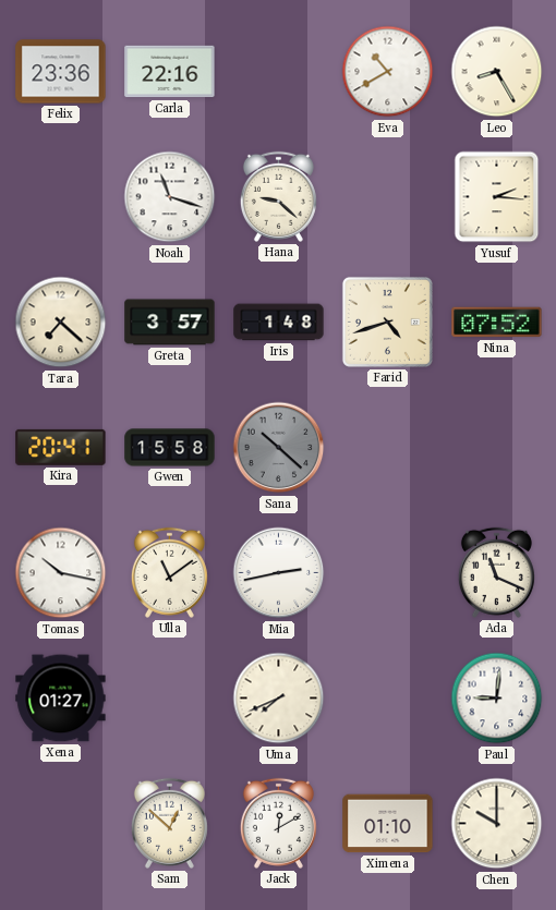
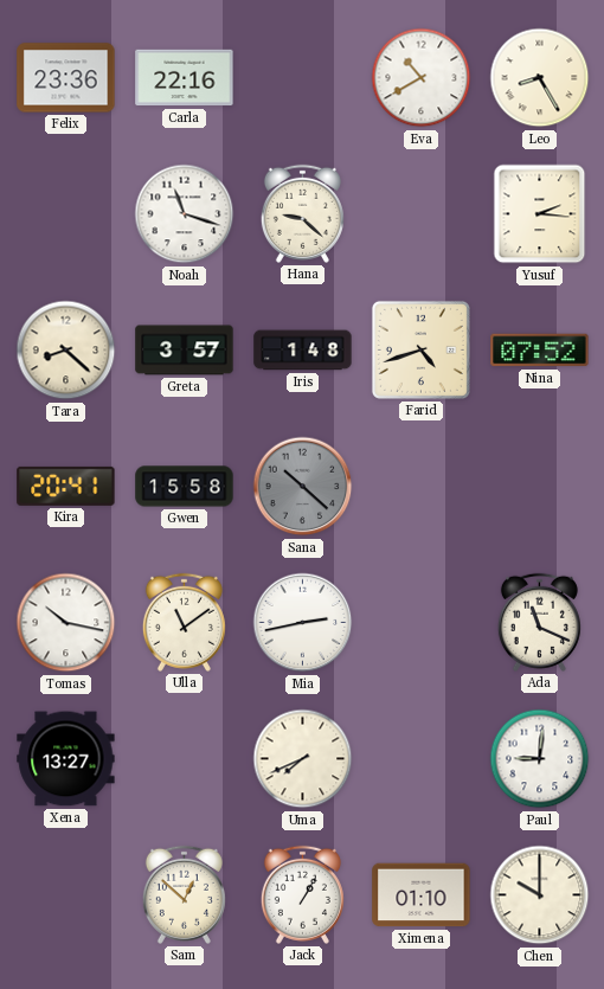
Tara: 7:22 -> 8:22 (66, 351)
Xena: 01:27 -> 13:27 (66, 759)
Jack: 12:10 -> 1:05 (302, 894)
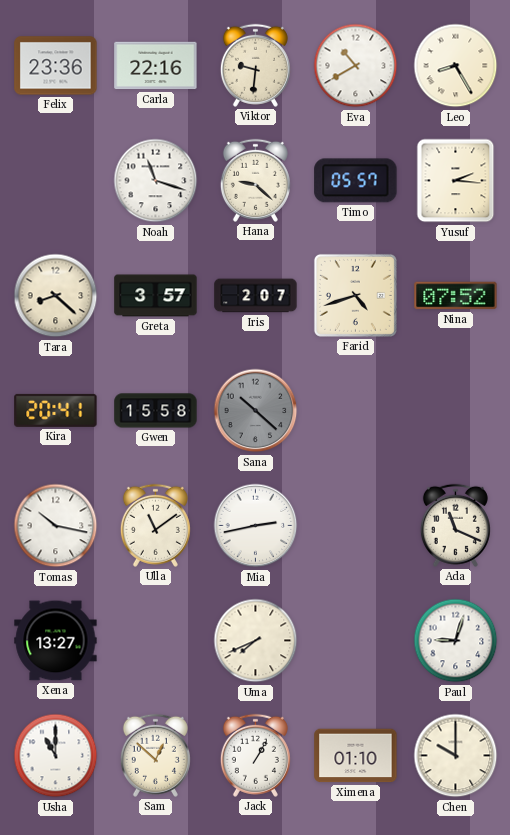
Viktor: none -> 9:31 (255, 65)
Timo: none -> 05:57 (356, 181)
Iris: 1:48 -> 2:07 (256, 296)
Paul: 9:01 -> 9:03 (456, 641)
Usha: none -> 11:00 (56, 756)
